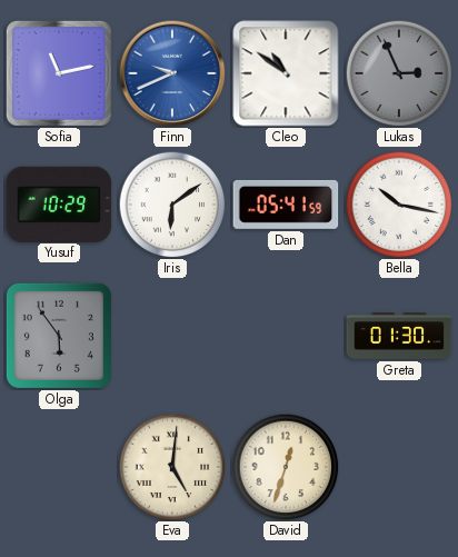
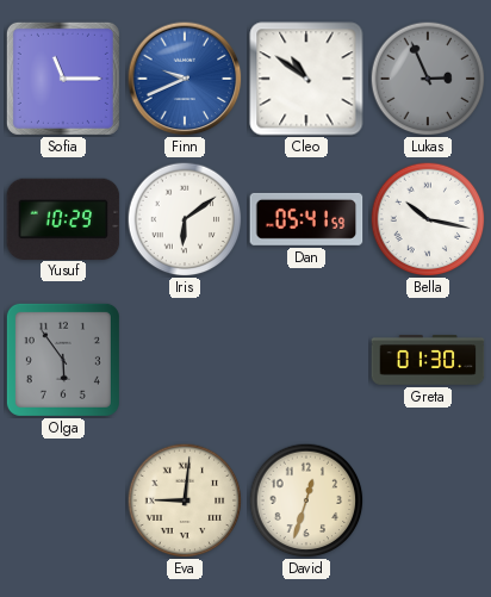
Sofia: 11:13 -> 11:15 (63, 79)
Eva: 5:01 -> 9:01 (185, 500)
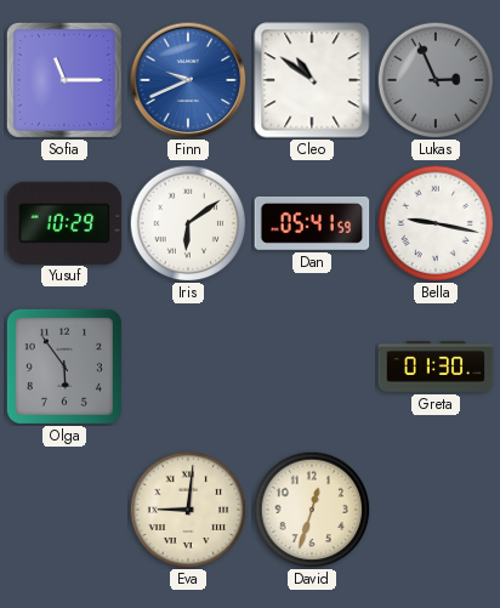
Bella: 10:17 -> 9:17 (436, 223)
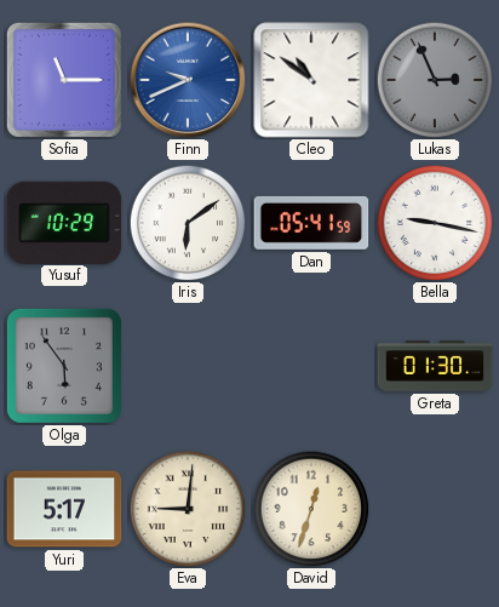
Yuri: none -> 5:17 (64, 509)
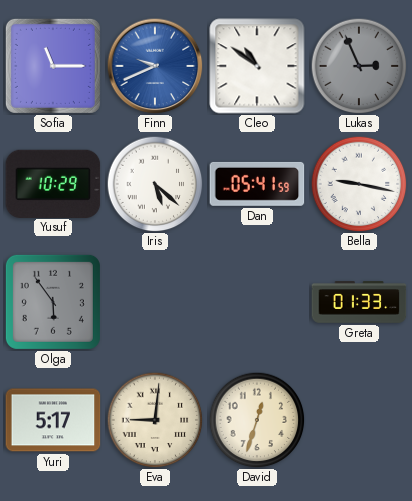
Iris: 6:09 -> 5:22 (155, 184)
Greta: 01:30 -> 01:33 (359, 302)
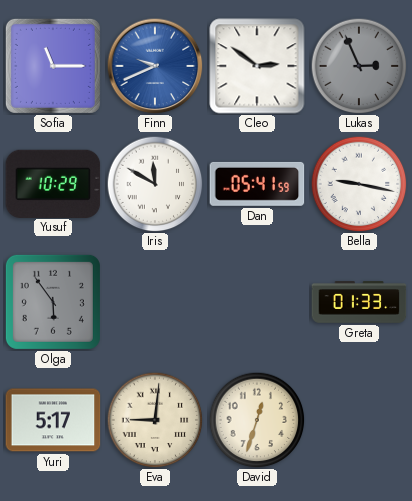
Cleo: 10:51 -> 2:51 (257, 66)
Iris: 5:22 -> 11:50 (155, 184)
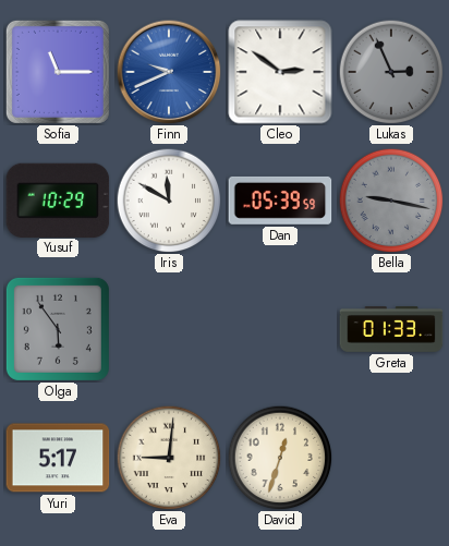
Dan: 05:41 -> 05:39 (280, 201)
Bella dial: white -> grey (391, 201)
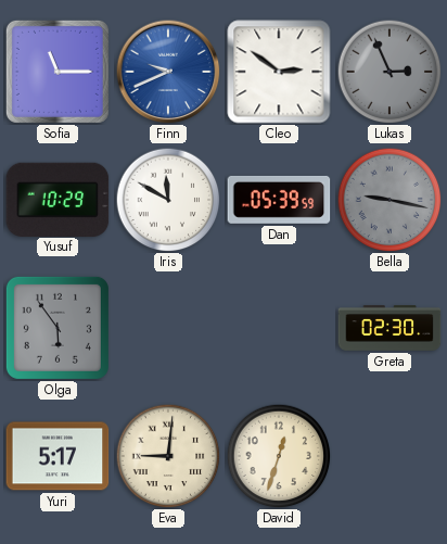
Greta: 01:33 -> 02:30 (389, 328)
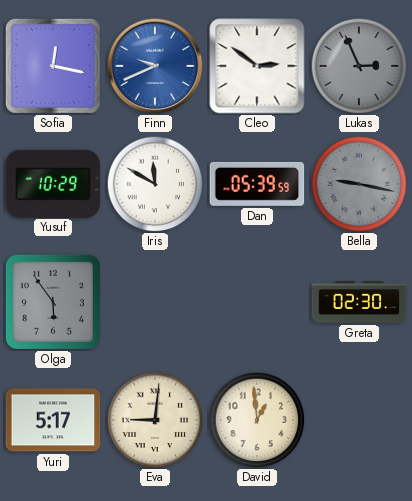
Sofia: 11:15 -> 12:17 (53, 66)
David: 12:33 -> 12:59 (257, 420)
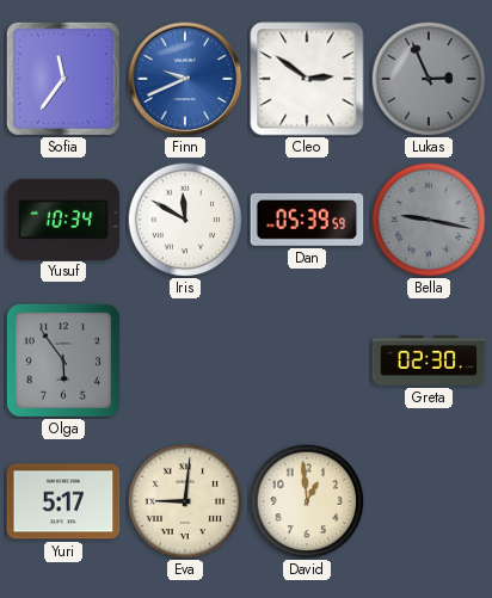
Sofia: 12:17 -> 11:36 (63, 79)
Yusuf: 10:29 -> 10:34 (63, 218)
